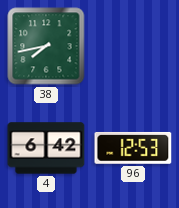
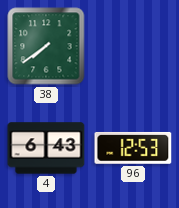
38: 7:43 -> 7:39 (46, 46)
4: 6:42 -> 6:43 (46, 148)
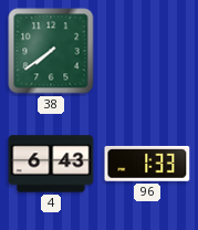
96: 12:53 -> 1:33 (147, 164)
